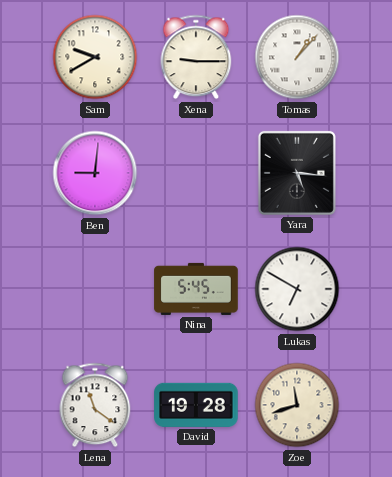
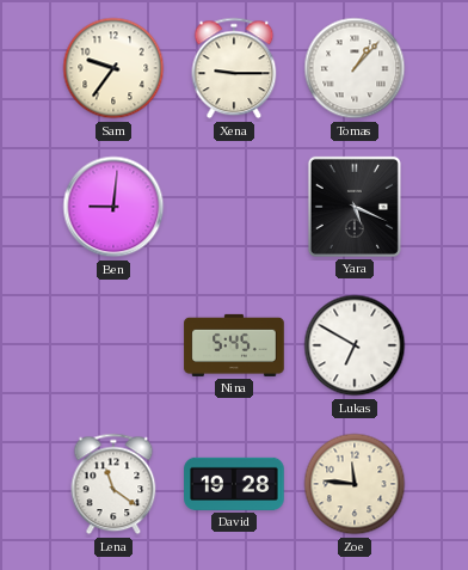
Sam: 9:40 -> 9:36 (113, 68)
Yara: 5:16 -> 5:19 (355, 207)
Zoe: 11:42 -> 11:46 (355, 484)
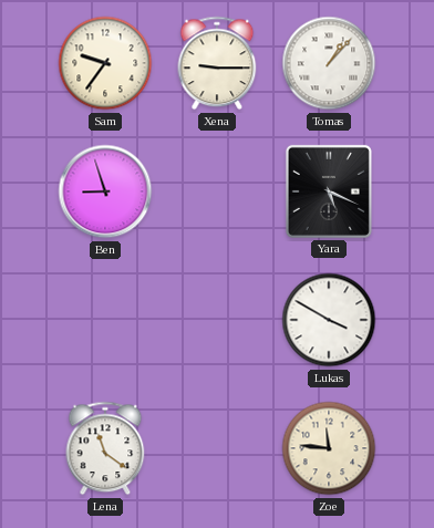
Ben: 9:01 -> 8:57 (105, 191)
Nina: 5:45 -> none (234, 345)
Lukas: 6:50 -> 3:50 (329, 320)
David: 19:28 -> none (234, 484)
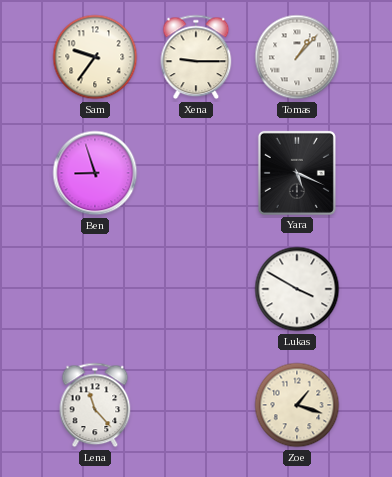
Lena: 11:21 -> 11:23 (95, 405)
Zoe: 11:46 -> 1:18 (297, 405)
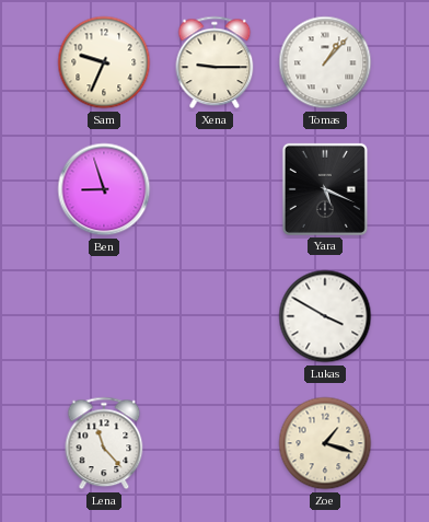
Sam: 9:36 -> 9:34 (104, 62)
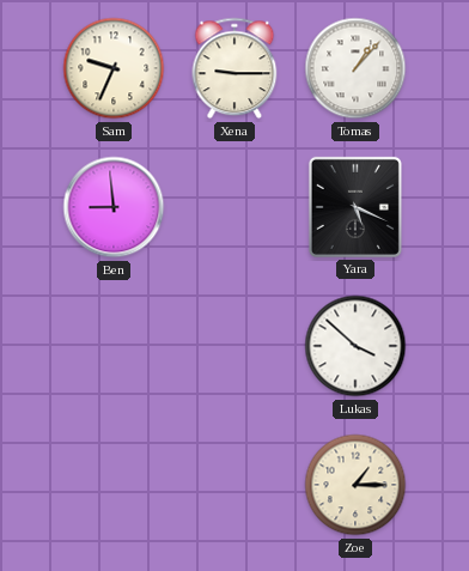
Ben: 8:57 -> 8:59 (114, 207)
Lukas: 3:50 -> 3:52 (355, 346)
Lena: 11:23 -> none (104, 443)
Zoe: 1:18 -> 1:15 (355, 485)
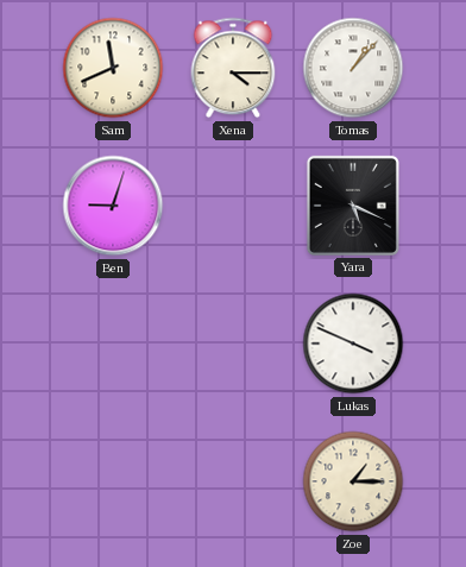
Sam: 9:34 -> 11:41 (113, 68)
Xena: 9:15 -> 4:15 (233, 68)
Ben: 8:59 -> 9:03 (113, 206)
Lukas: 3:52 -> 3:49 (353, 344)
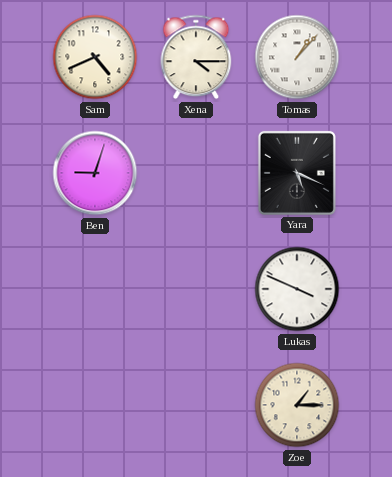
Sam: 11:41 -> 4:41 (95, 57)
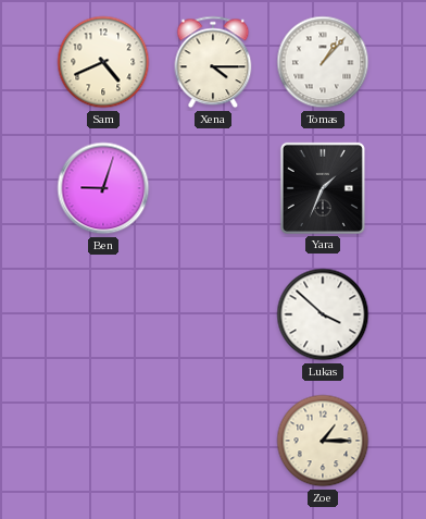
Yara: 5:19 -> 1:34 (323, 188)
Lukas: 3:49 -> 3:52 (323, 314)
